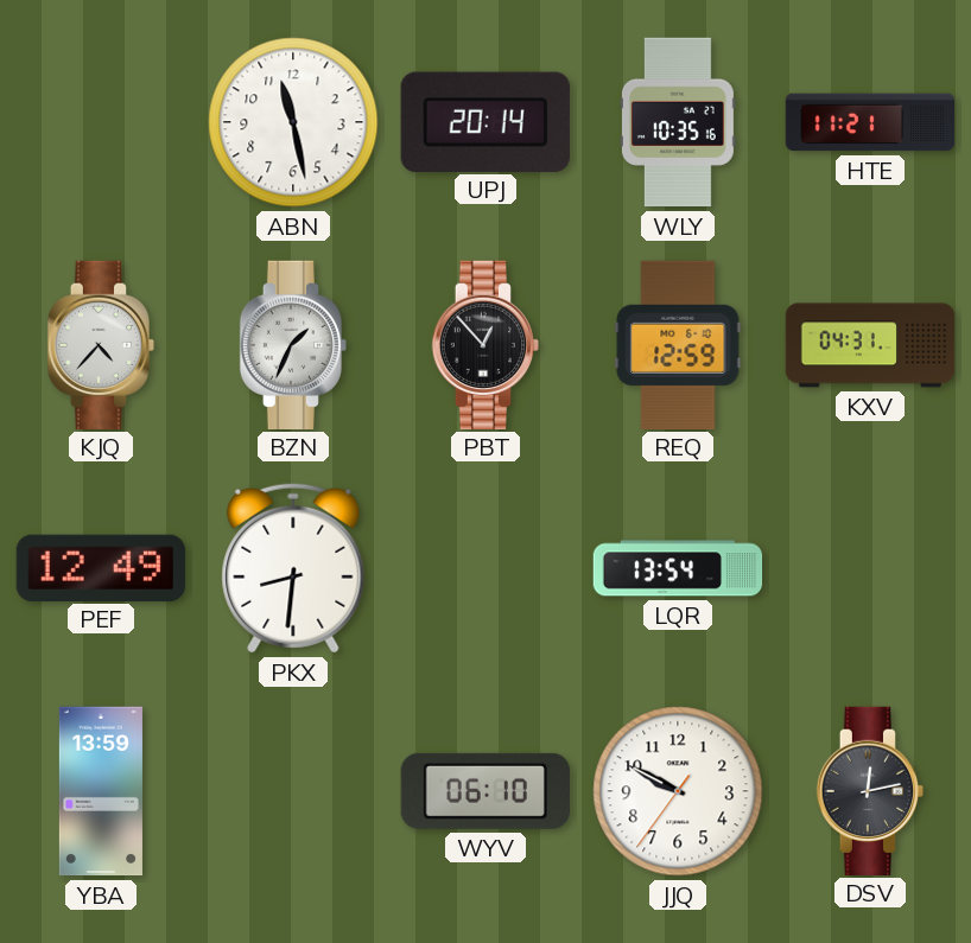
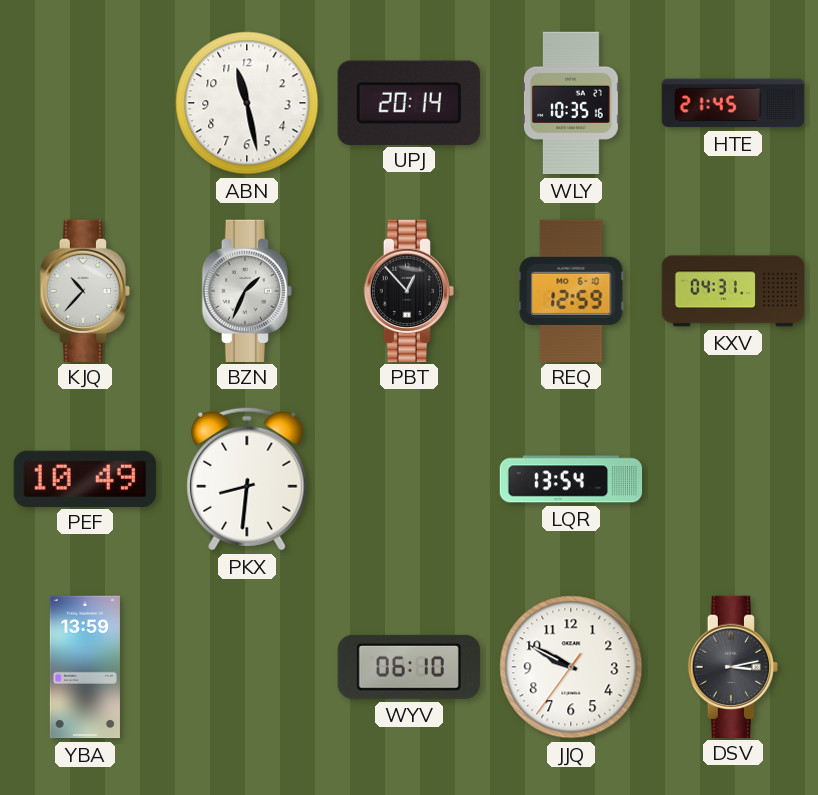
HTE: 11:21 -> 21:45 (733, 103)
KJQ: 4:37 -> 10:37 (85, 290)
PEF: 12:49 -> 10:49 (85, 478)
DSV: 12:13 -> 3:13 (733, 666)
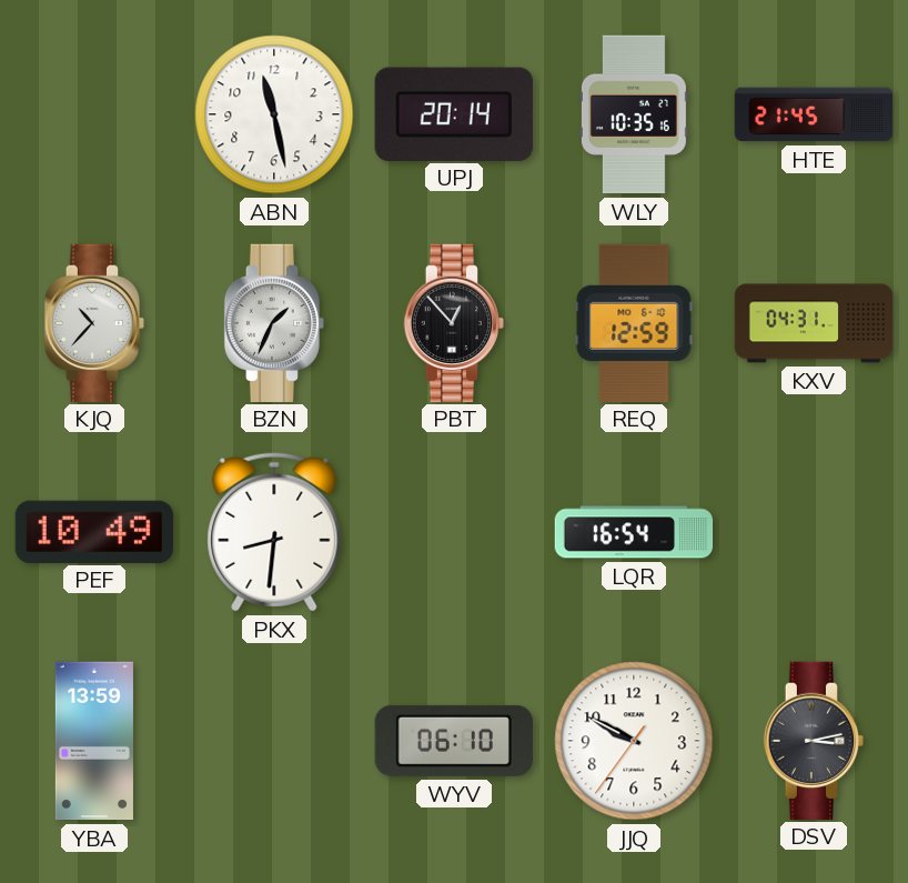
LQR: 13:54 -> 16:54 (634, 532)
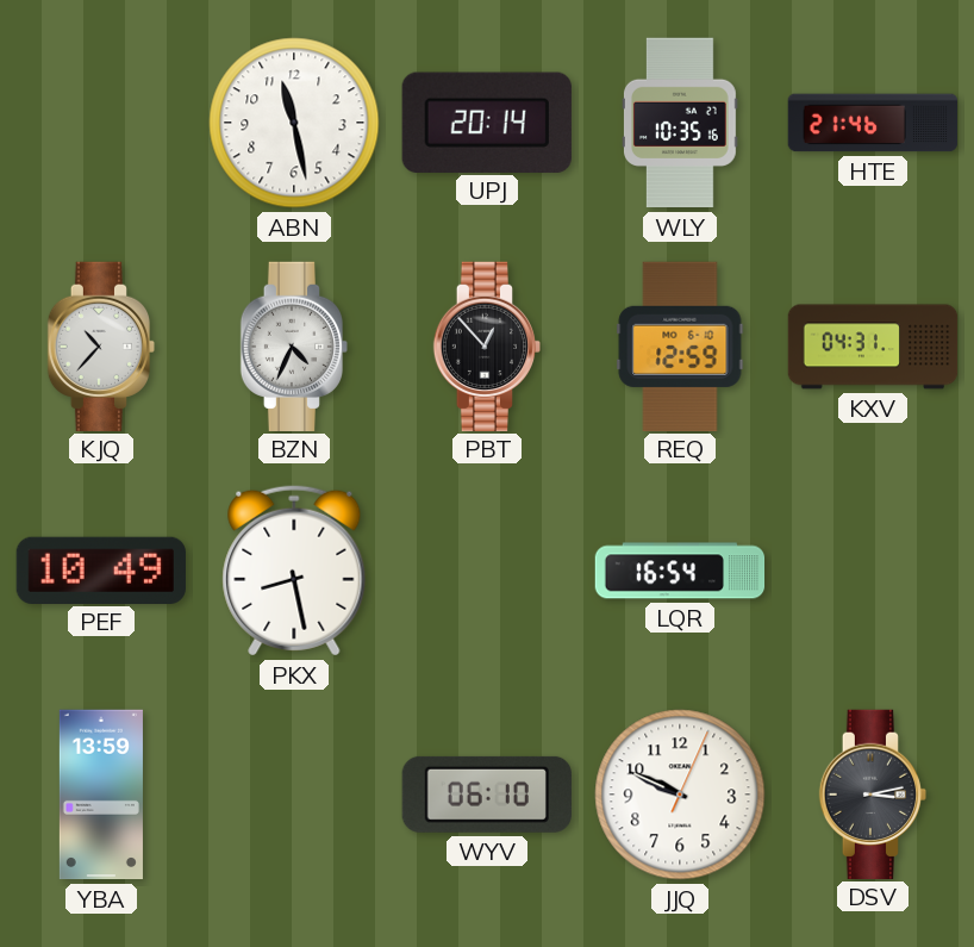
HTE: 21:45 -> 21:46 (873, 123)
BZN: 1:34 -> 4:34 (294, 345)
PKX: 8:31 -> 8:28 (294, 571)
JJQ: 9:49:36 -> 9:49:04 (680, 795)
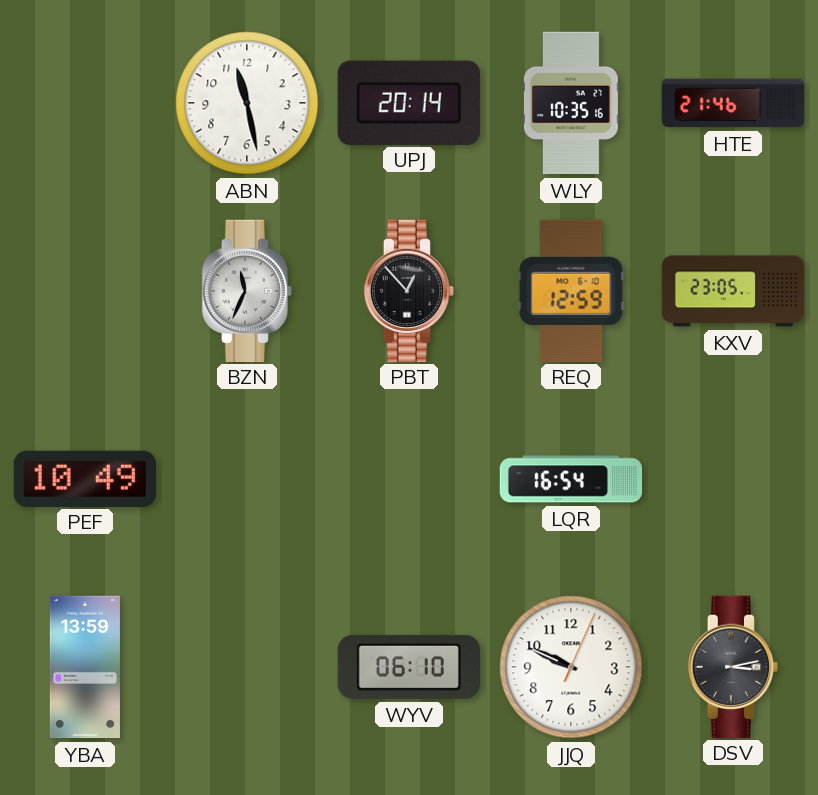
KJQ: 10:37 -> none (101, 345)
BZN: 4:34 -> 11:34 (247, 290)
KXV: 04:31 -> 23:05 (733, 291)
PKX: 8:28 -> none (294, 571)
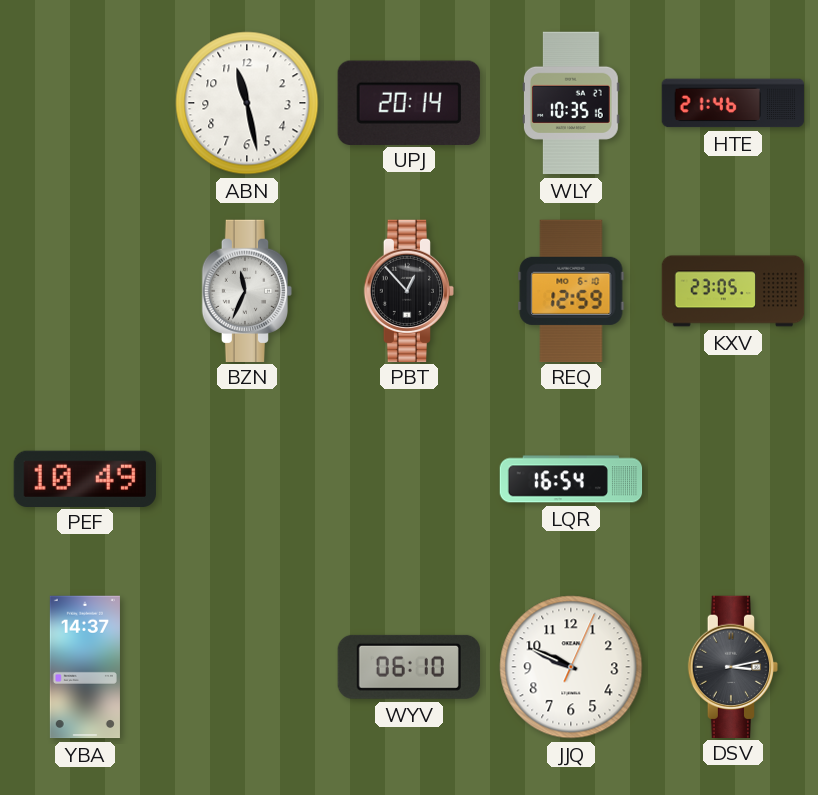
YBA: 13:59 -> 14:37 (85, 667)
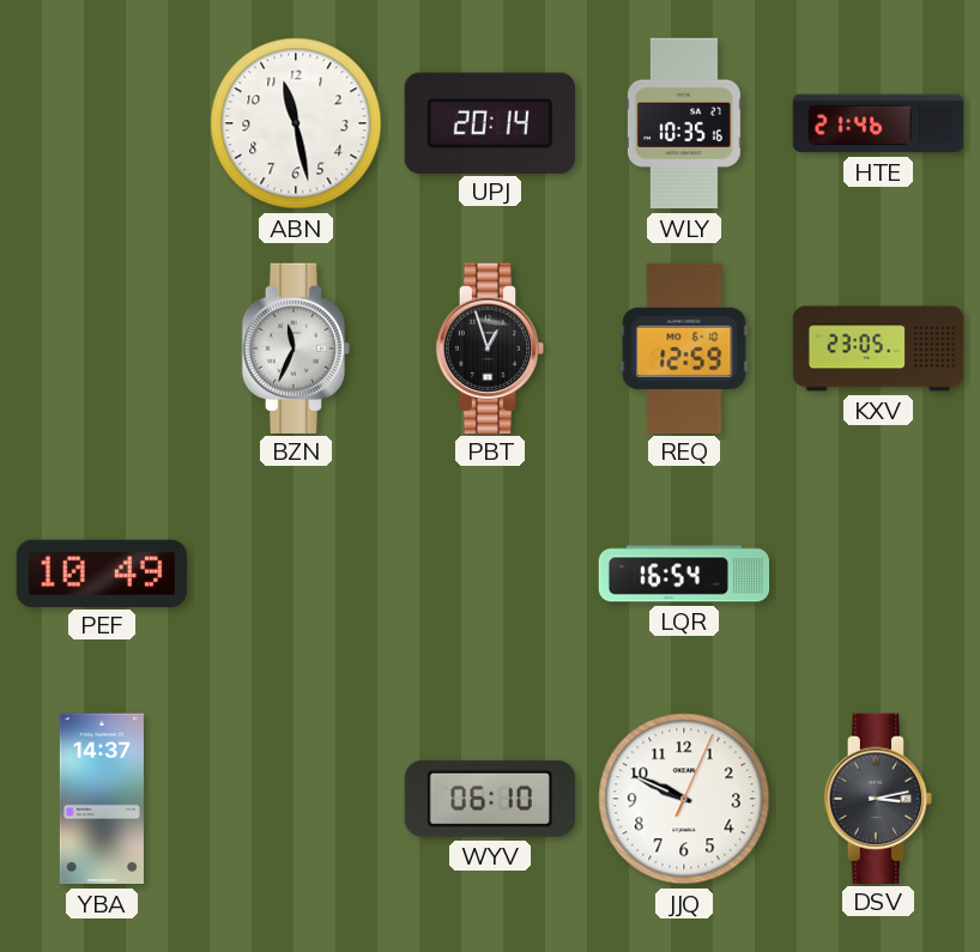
PBT: 12:53 -> 12:57 (490, 347)
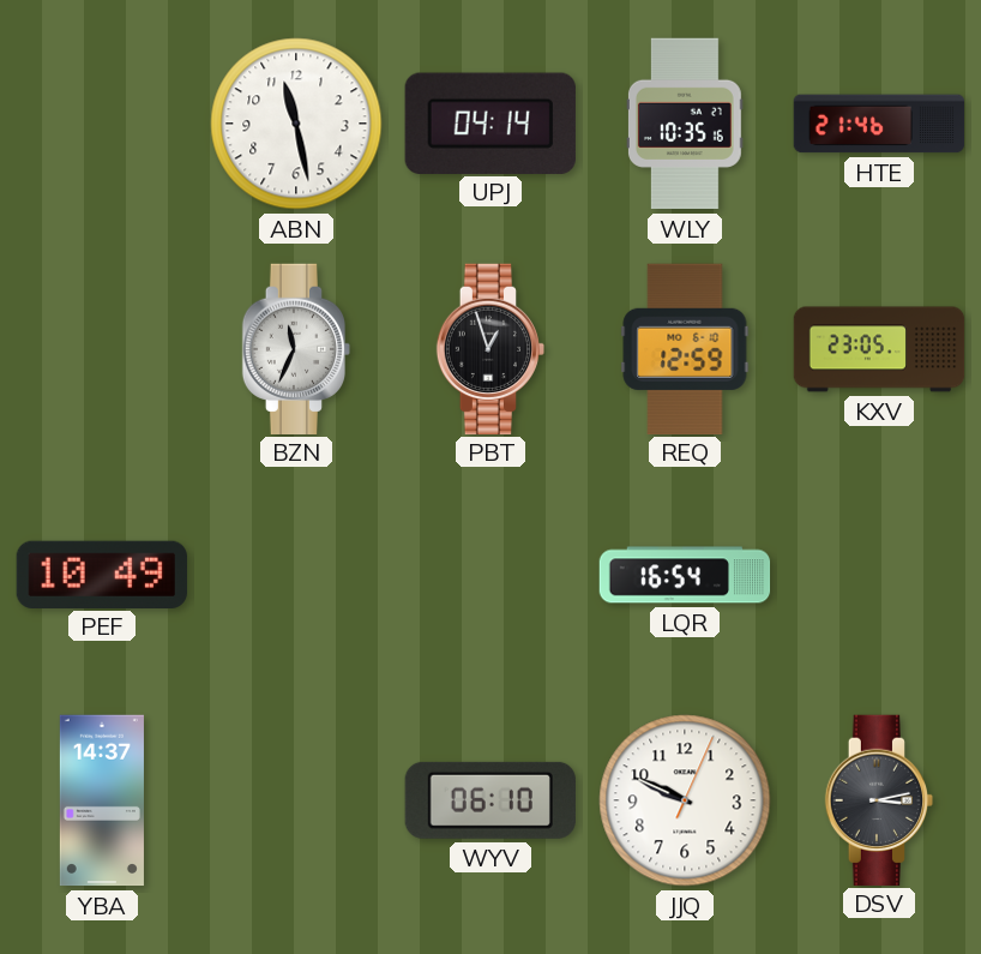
UPJ: 20:14 -> 04:14 (490, 122)
